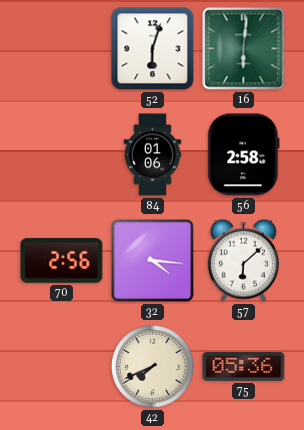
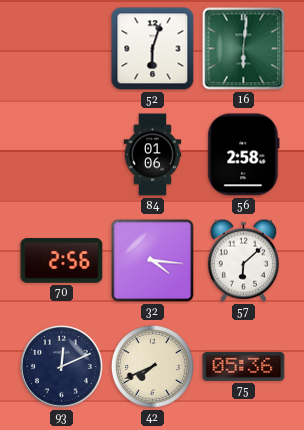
93: none -> 12:11 (62, 367)
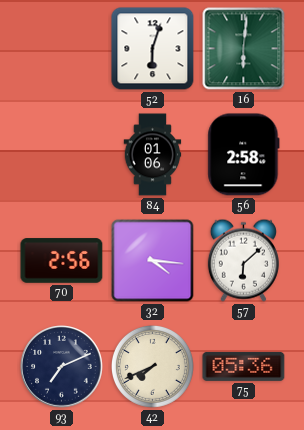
93: 12:11 -> 7:11 (62, 367)
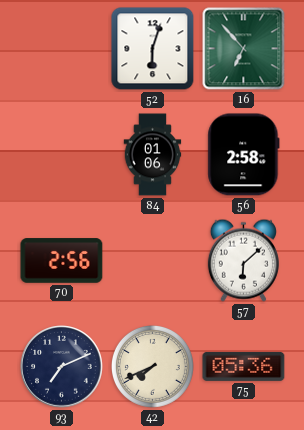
16: 6:01 -> 6:53 (244, 49)
32: 4:16 -> none (153, 261)
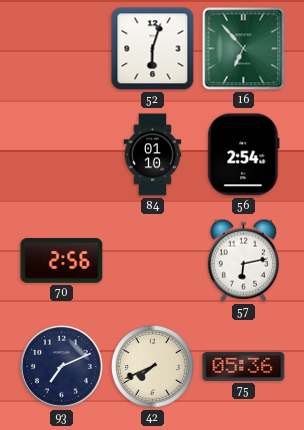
84: 01:06 -> 01:10 (153, 155)
56: 2:58 -> 2:54 (244, 155)
57: 6:08 -> 6:13 (243, 260)
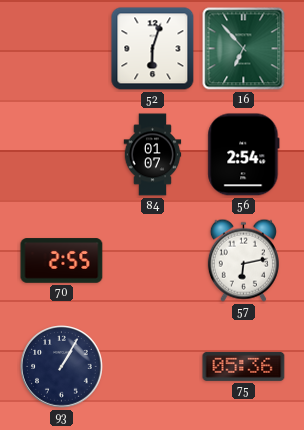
84: 01:10 -> 01:07 (153, 155)
70: 2:56 -> 2:55 (62, 261)
93: 7:11 -> 1:05 (62, 367)
42: 7:41 -> none (152, 366)
